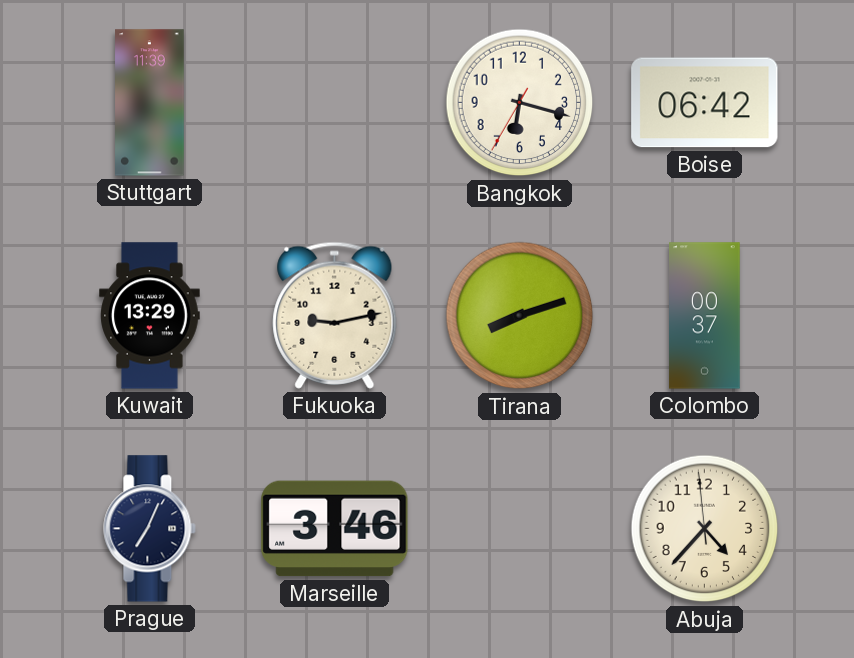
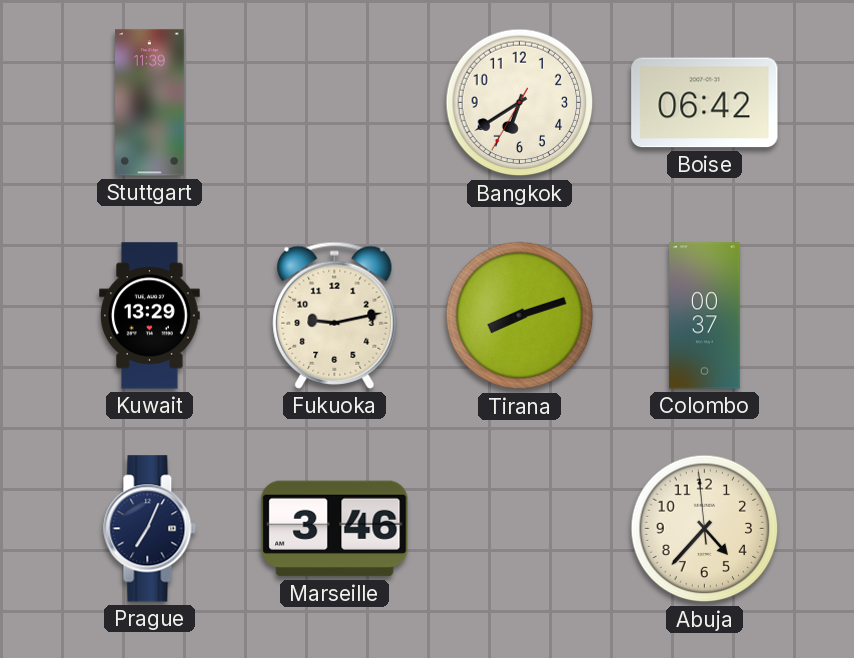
Bangkok: 6:17 -> 6:39 (520, 103)
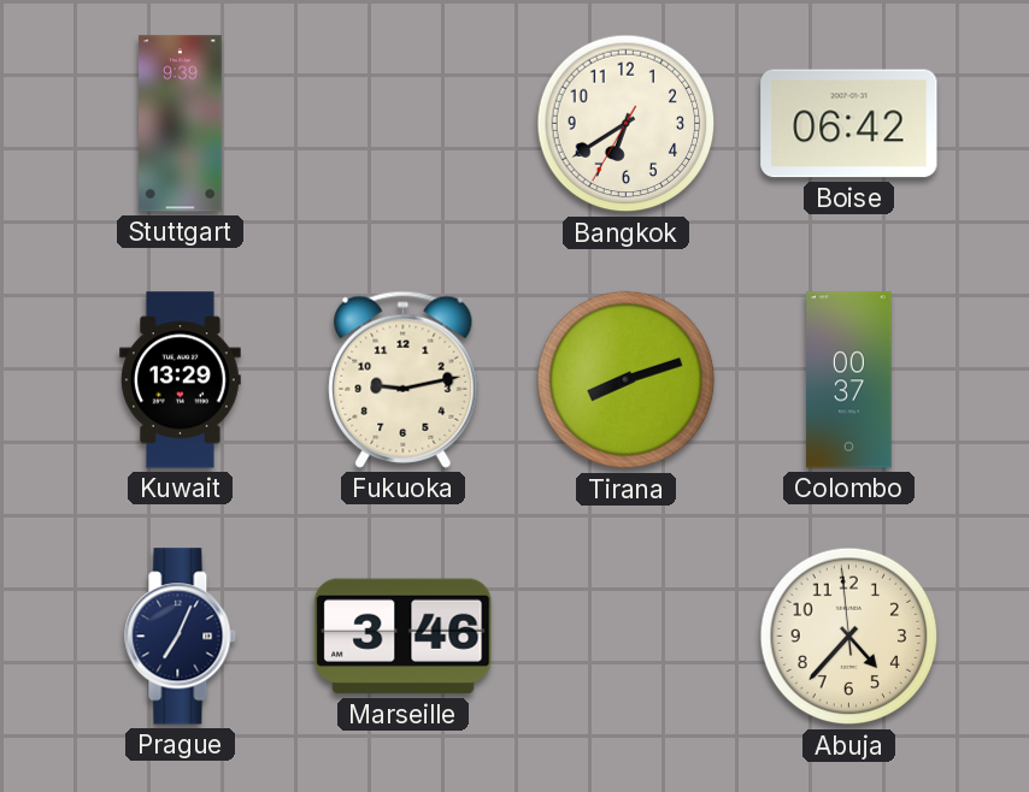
Stuttgart: 11:39 -> 9:39 (181, 124)
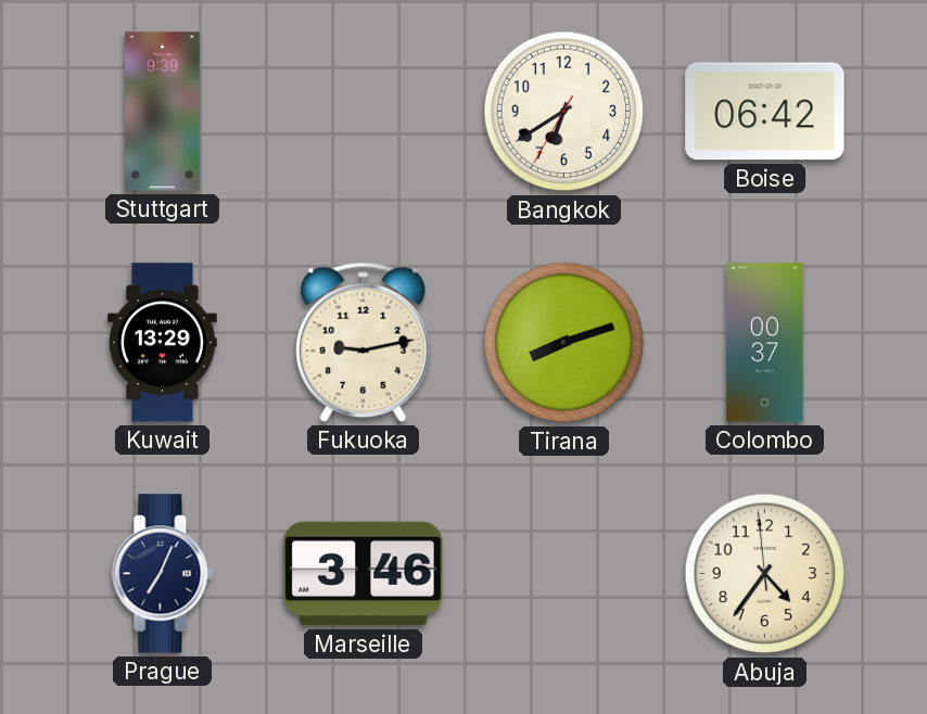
Abuja: 4:36 -> 4:35 (765, 574)
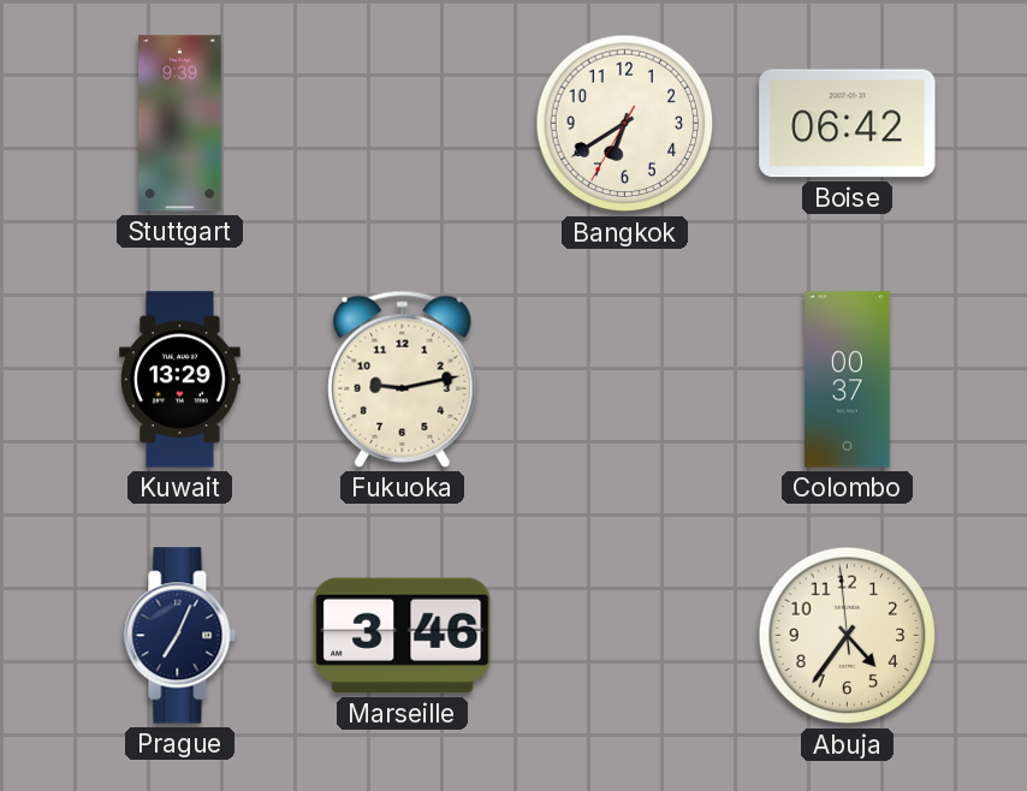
Tirana: 8:12 -> none (564, 343)
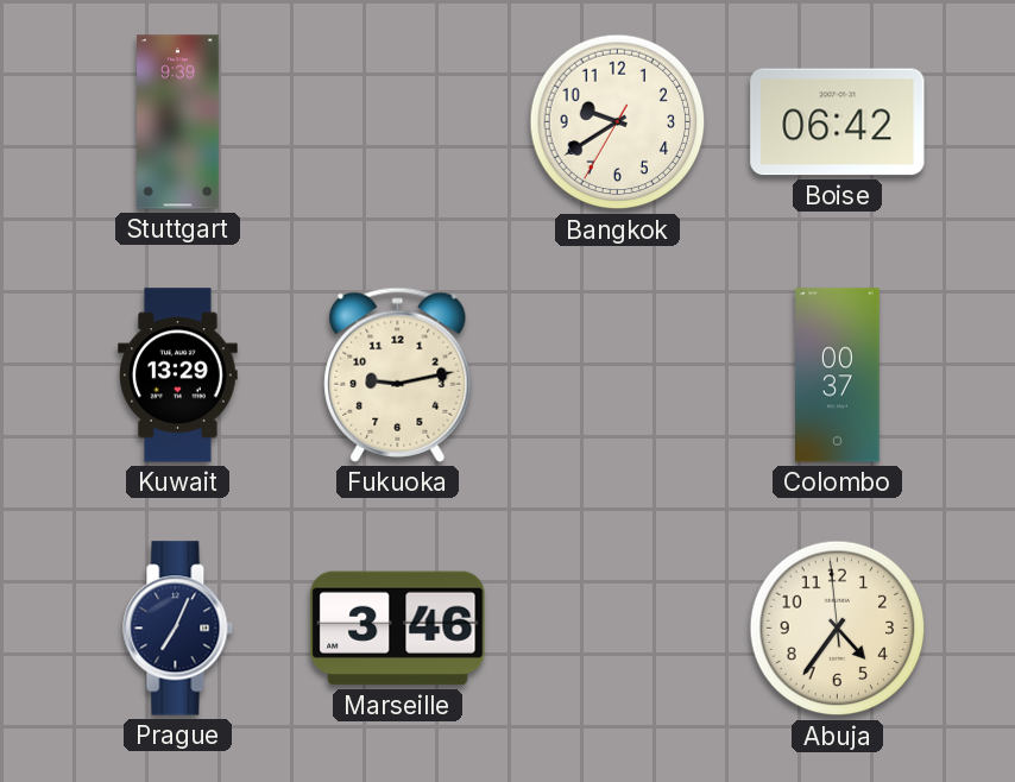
Bangkok: 6:39 -> 9:39 (618, 122)
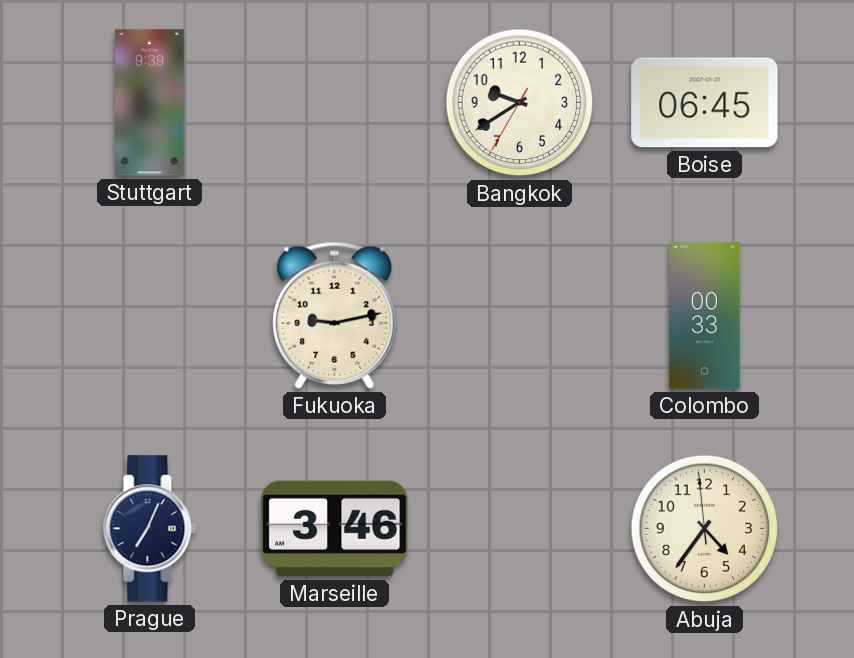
Boise: 06:42 -> 06:45 (705, 103)
Kuwait: 13:29 -> none (178, 376)
Colombo: 00:37 -> 00:33 (705, 316)
